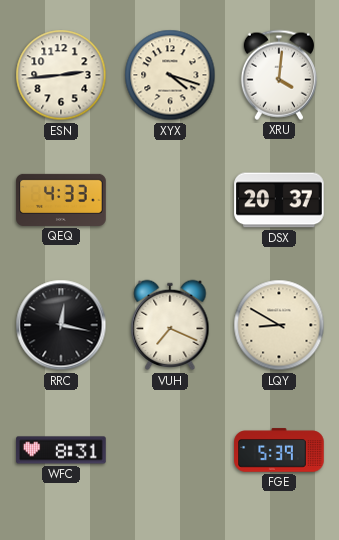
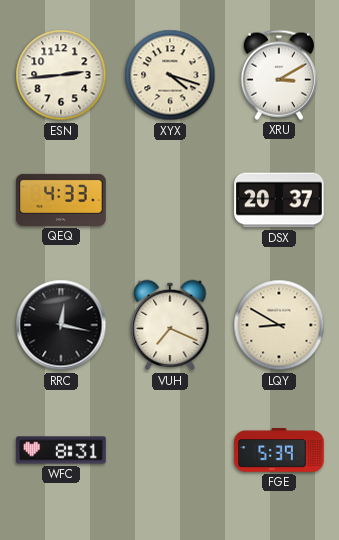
XRU: 4:01 -> 3:10 (279, 75)
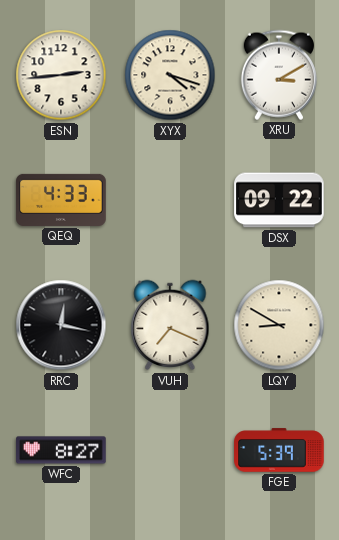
DSX: 20:37 -> 09:22 (279, 200)
WFC: 8:31 -> 8:27 (61, 450)
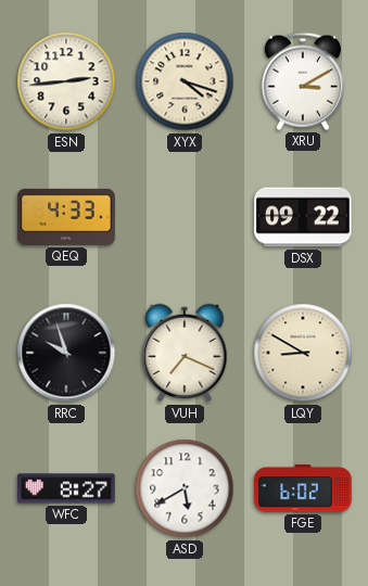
RRC: 12:17 -> 9:57 (66, 353)
ASD: none -> 5:40 (185, 488)
FGE: 5:39 -> 6:02 (303, 488)
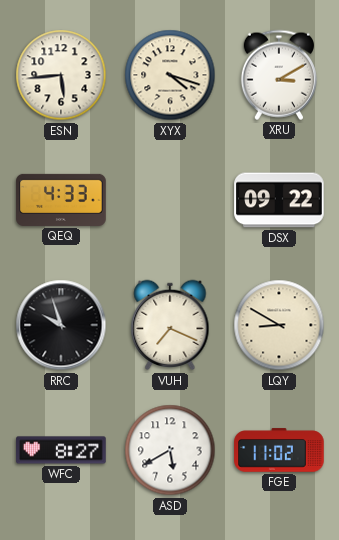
ESN: 2:44 -> 5:44 (61, 75)
FGE: 6:02 -> 11:02 (279, 450)
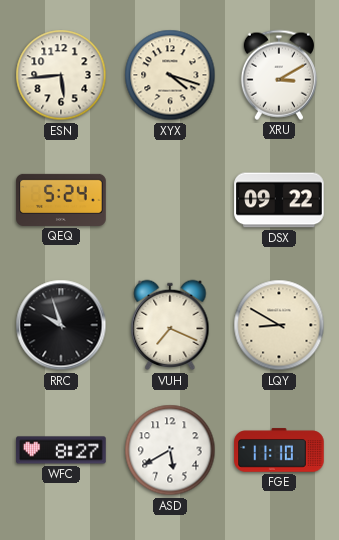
QEQ: 4:33 -> 5:24 (61, 200)
FGE: 11:02 -> 11:10 (279, 450)
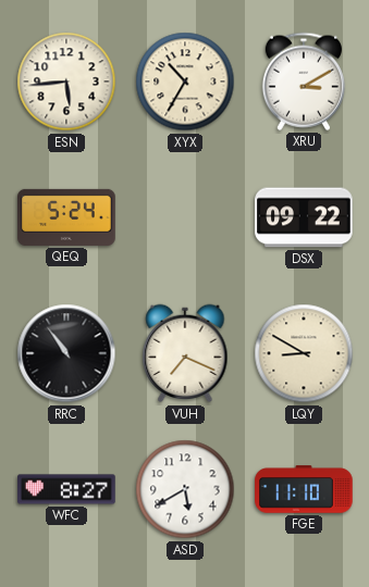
XYX: 4:18 -> 10:35 (185, 82)
RRC: 9:57 -> 10:54 (66, 353)
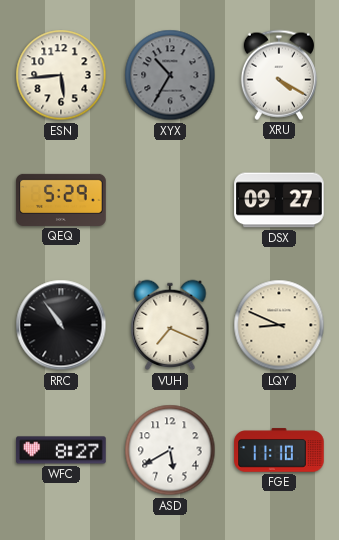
XYX dial: cream -> grey (170, 75)
XRU: 3:10 -> 4:20 (279, 75)
QEQ: 5:24 -> 5:29 (61, 200)
DSX: 09:22 -> 09:27 (279, 200)
LQY: 8:50 -> 8:49 (279, 325)
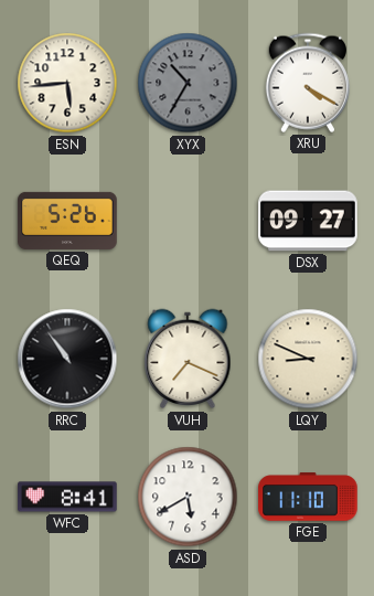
QEQ: 5:29 -> 5:26 (67, 221)
WFC: 8:27 -> 8:41 (67, 497)
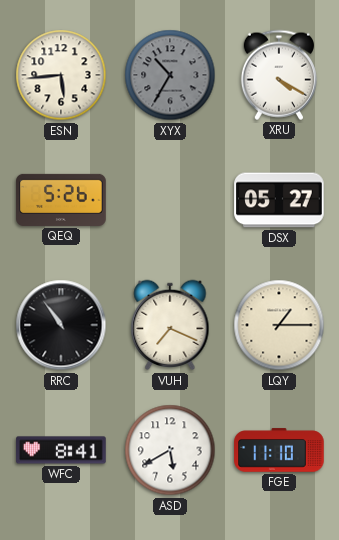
DSX: 09:27 -> 05:27 (279, 200)
LQY: 8:49 -> 1:15 (279, 325)
